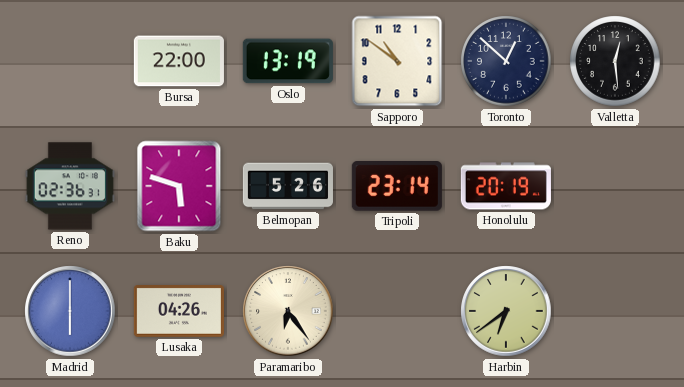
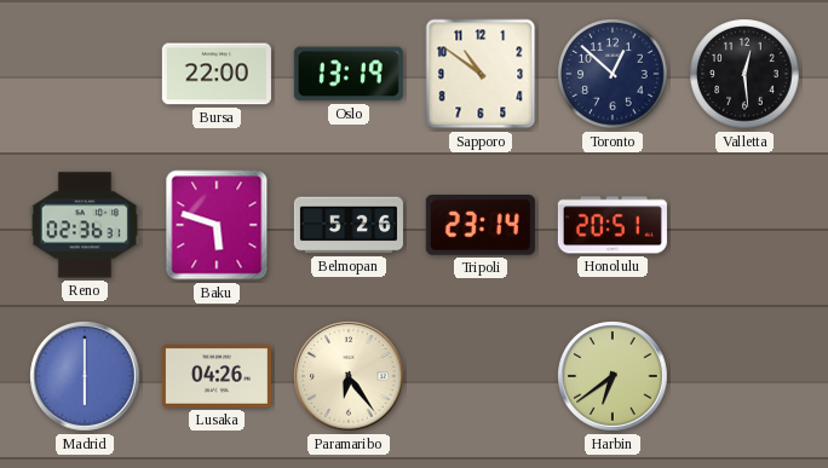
Honolulu: 20:19 -> 20:51 (613, 225)
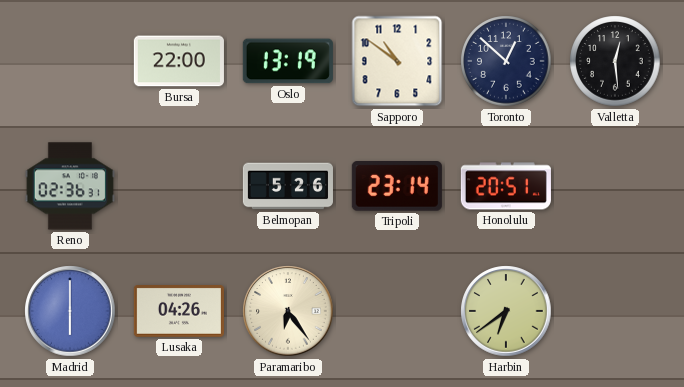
Baku: 5:48 -> none (217, 225)
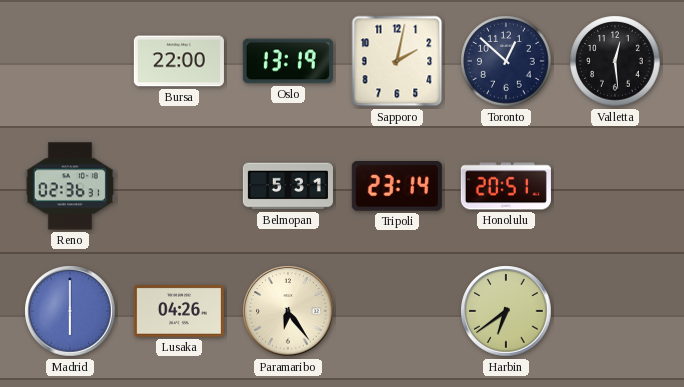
Sapporo: 10:51 -> 2:02 (397, 61)
Belmopan: 5:26 -> 5:31 (288, 186)
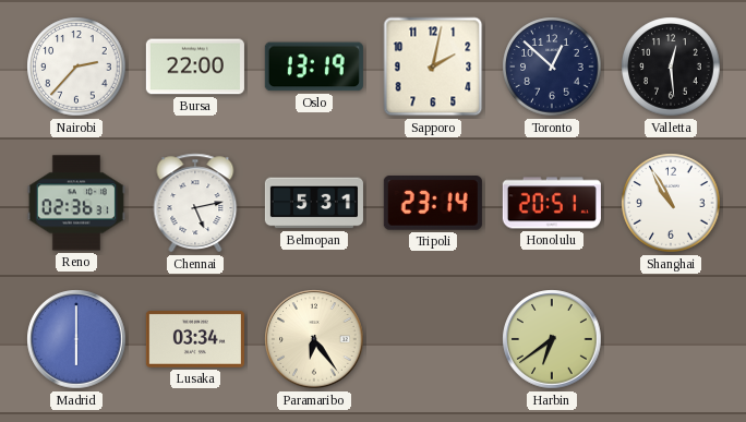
Nairobi: none -> 2:37 (76, 67)
Chennai: none -> 5:13 (195, 203)
Shanghai: none -> 10:55 (671, 203)
Lusaka: 04:26 -> 03:34 (195, 340)
